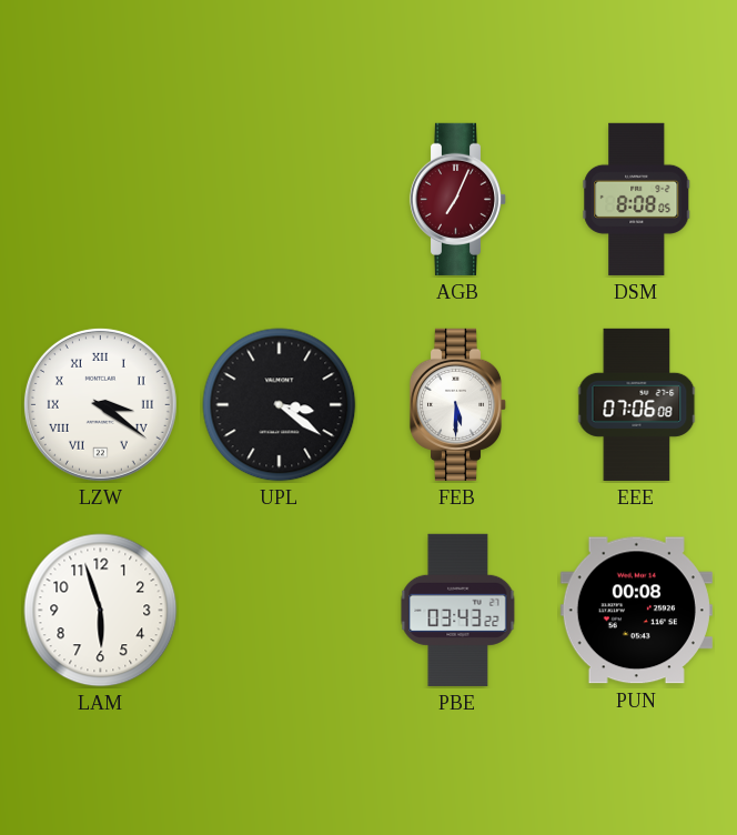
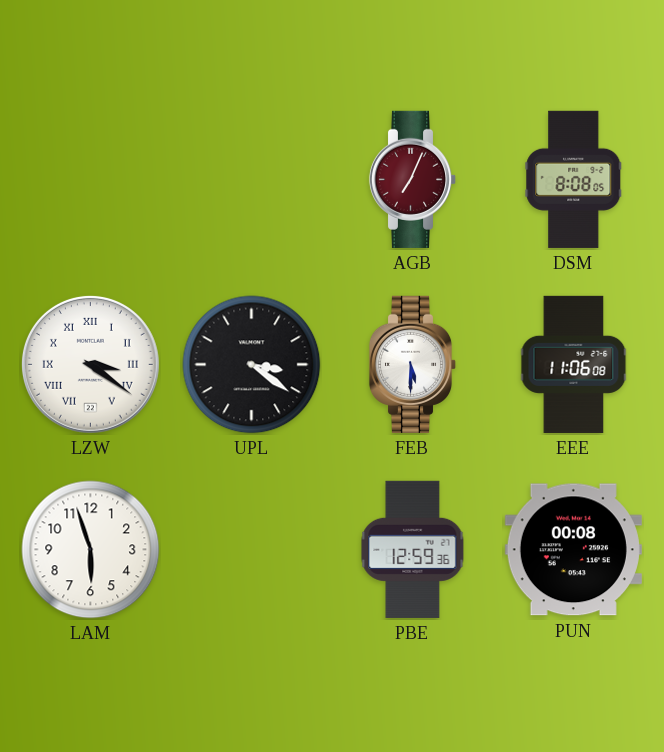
EEE: 07:06 -> 11:06 (574, 364)
PBE: 03:43 -> 12:59 (413, 549)
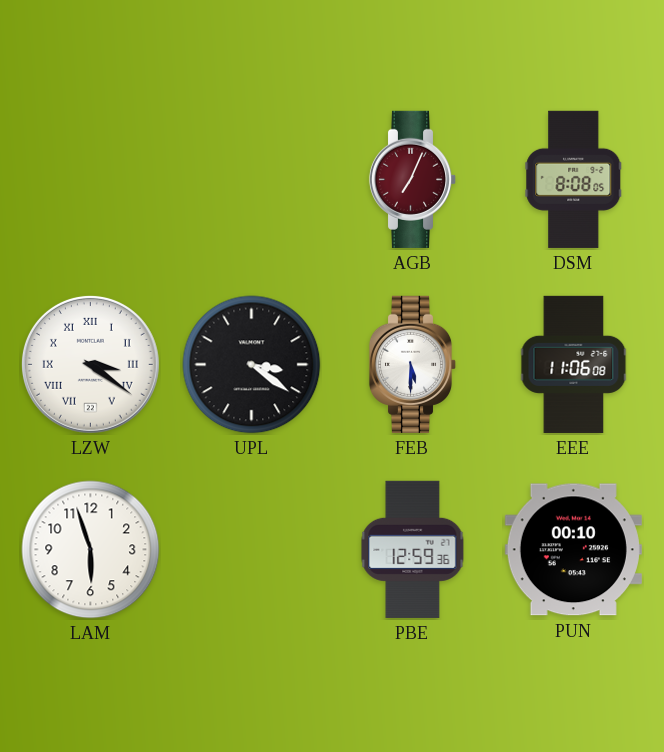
PUN: 00:08 -> 00:10 (573, 550)
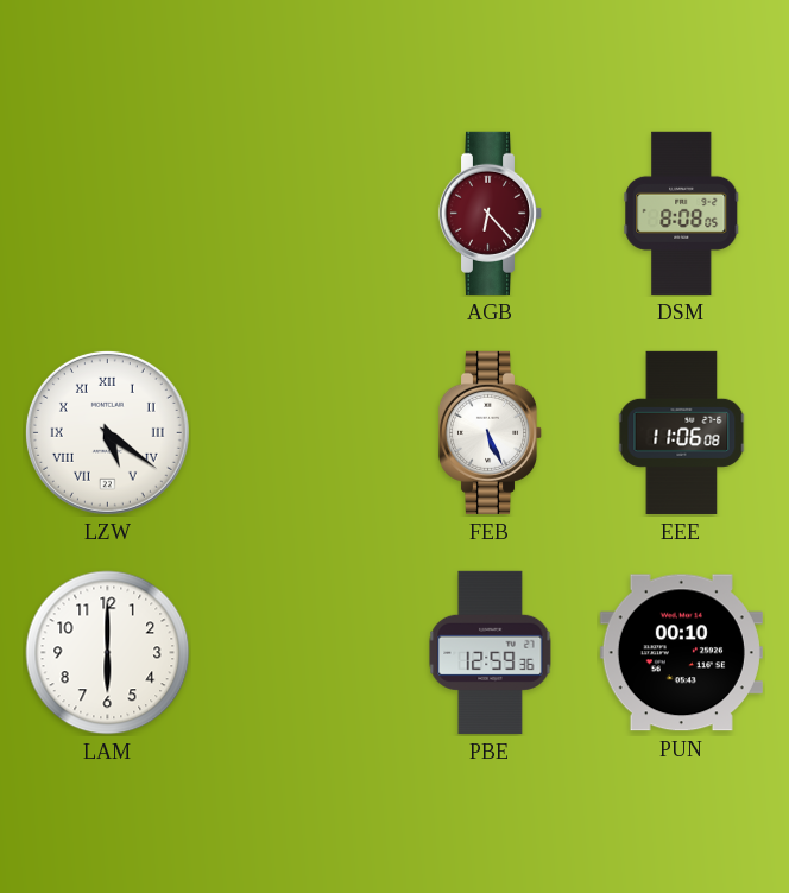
AGB: 7:04 -> 6:23 (491, 213)
LZW: 3:21 -> 5:21 (107, 432)
UPL: 3:21 -> none (252, 365)
FEB: 5:30 -> 5:26 (491, 432)
LAM: 5:57 -> 6:00 (108, 653)
